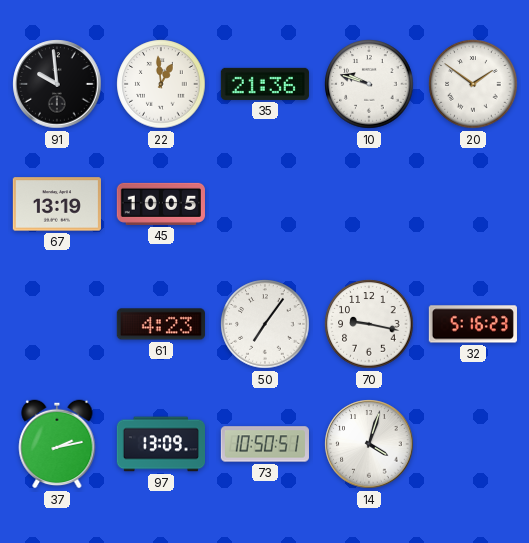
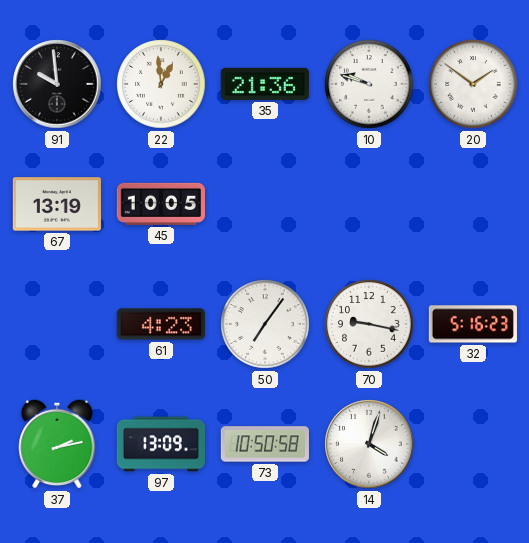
73: 10:50:51 -> 10:50:58 (265, 444)
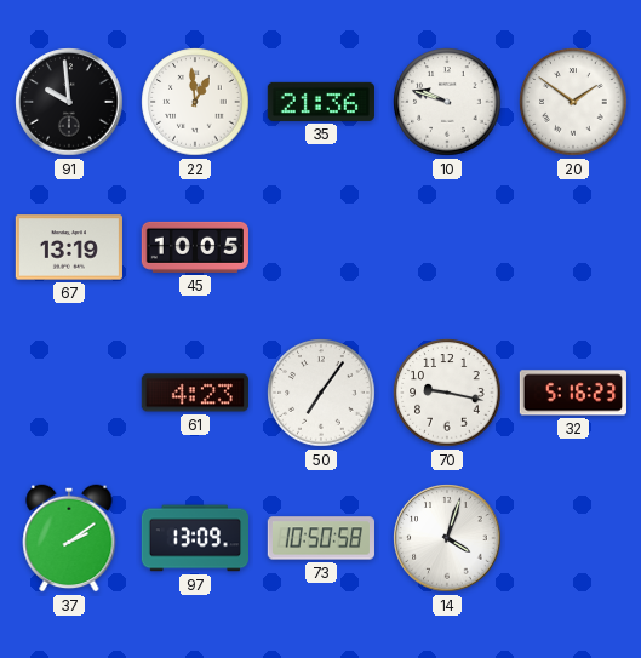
37: 2:13 -> 2:09 (69, 538)
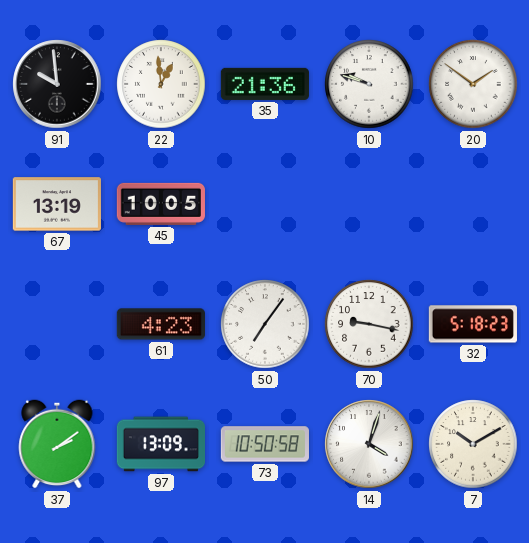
32: 5:16 -> 5:18 (473, 324)
7: none -> 10:10 (473, 444)
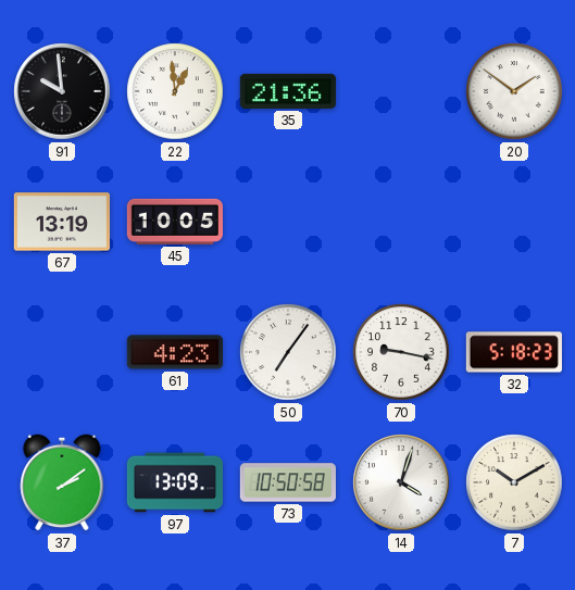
10: 9:48 -> none (369, 84)
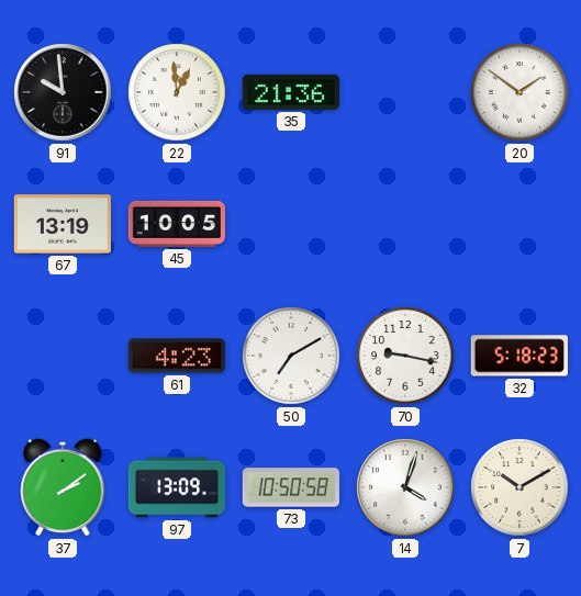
50: 7:06 -> 7:10 (291, 356)
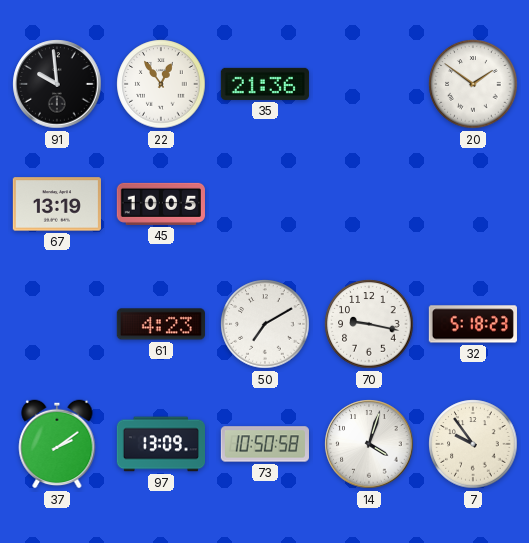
22: 12:59 -> 12:54 (161, 84)
7: 10:10 -> 9:54 (473, 444)
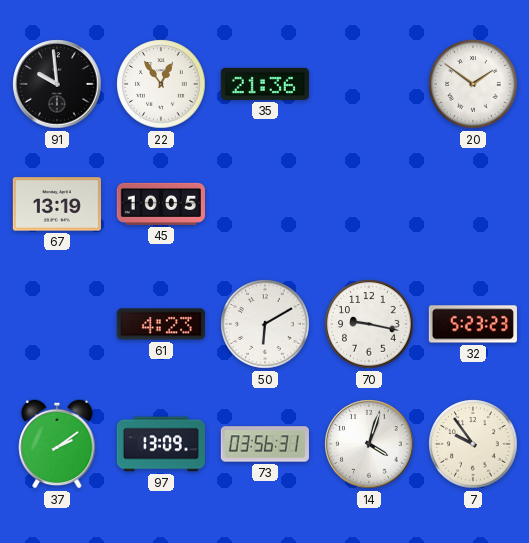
50: 7:10 -> 6:10 (265, 324)
32: 5:18 -> 5:23 (473, 324)
73: 10:50 -> 03:56 (265, 444)
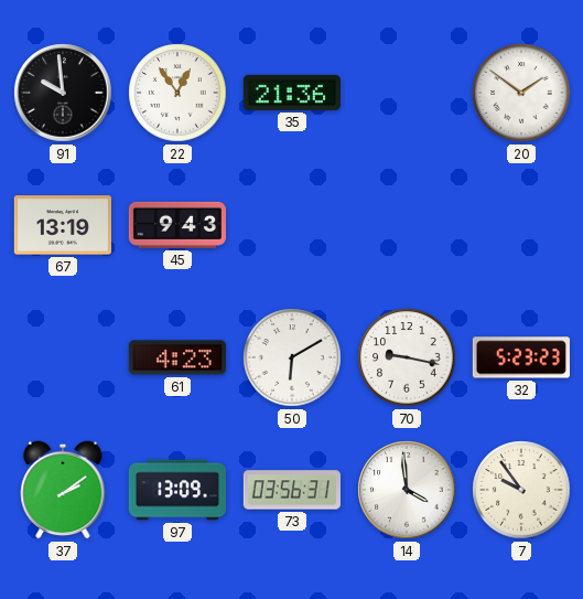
45: 10:05 -> 9:43 (177, 225)
14: 4:03 -> 3:59 (407, 490)
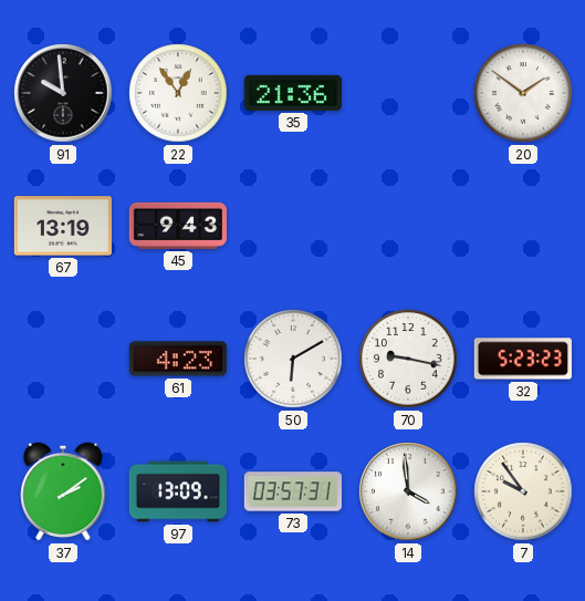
73: 03:56 -> 03:57 (293, 491)
